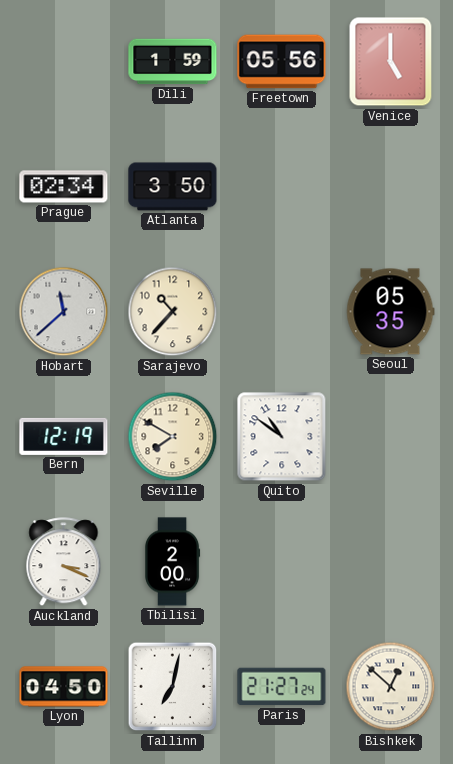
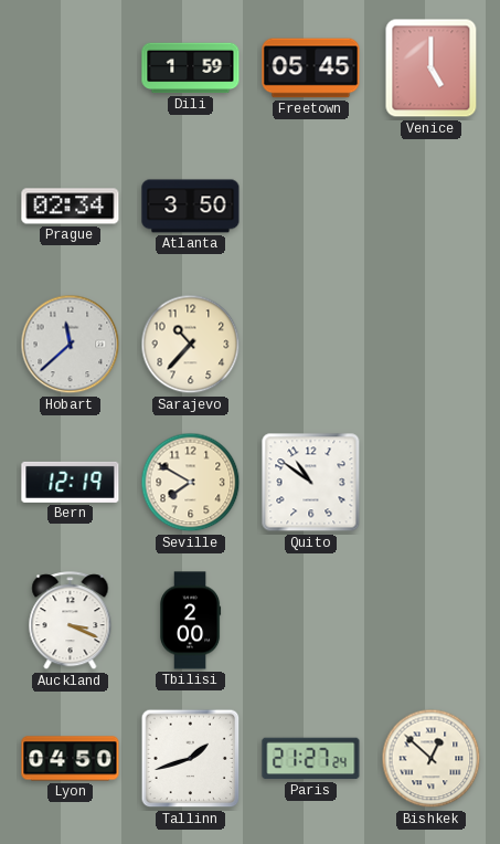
Freetown: 05:56 -> 05:45 (311, 68)
Seoul: 05:35 -> none (390, 312)
Tallinn: 7:02 -> 1:42 (191, 759)
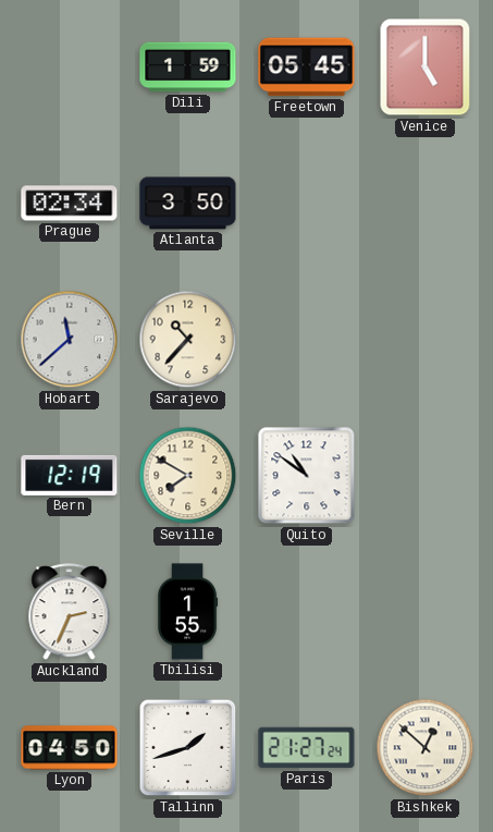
Auckland: 3:19 -> 2:34 (70, 612)
Tbilisi: 2:00 -> 1:55 (188, 612)
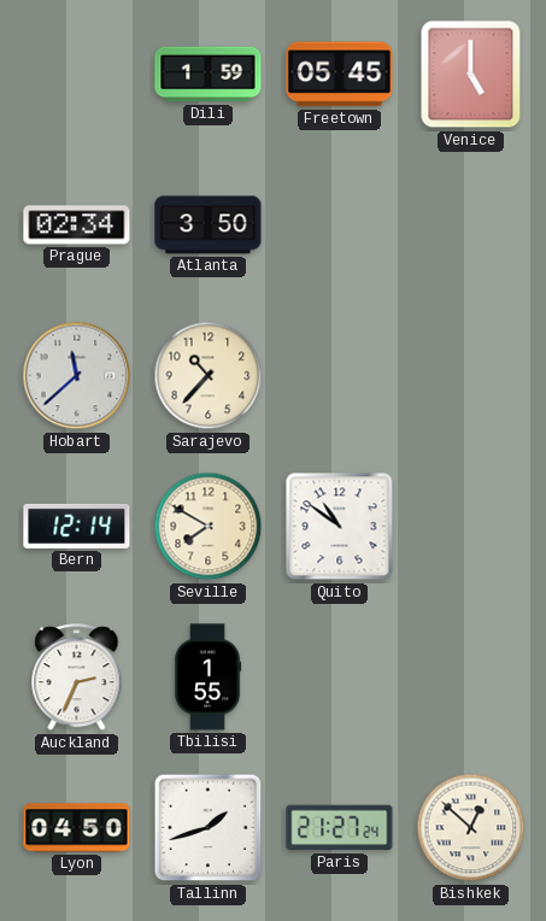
Bern: 12:19 -> 12:14 (77, 526)
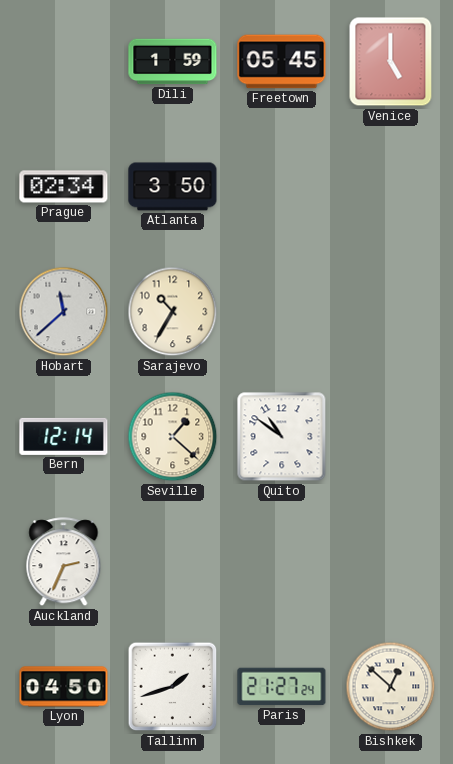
Sarajevo: 10:37 -> 10:35 (173, 312)
Seville: 7:50 -> 1:22 (173, 437)
Tbilisi: 1:55 -> none (209, 677)
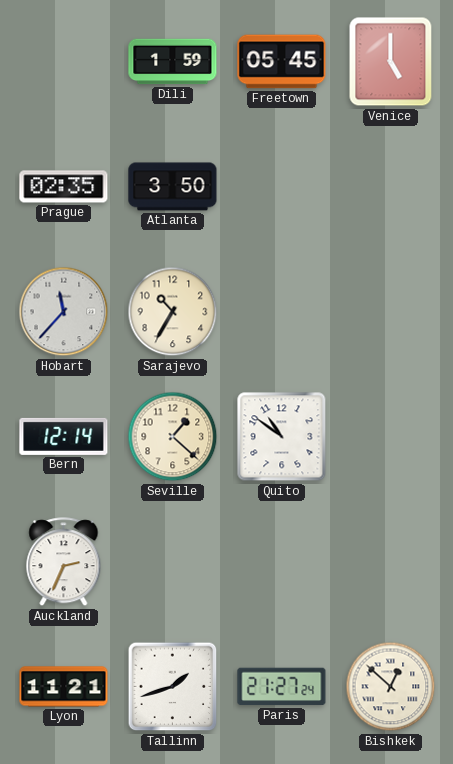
Prague: 02:34 -> 02:35 (64, 187)
Hobart: 11:38 -> 11:37 (64, 312)
Lyon: 04:50 -> 11:21 (64, 687)
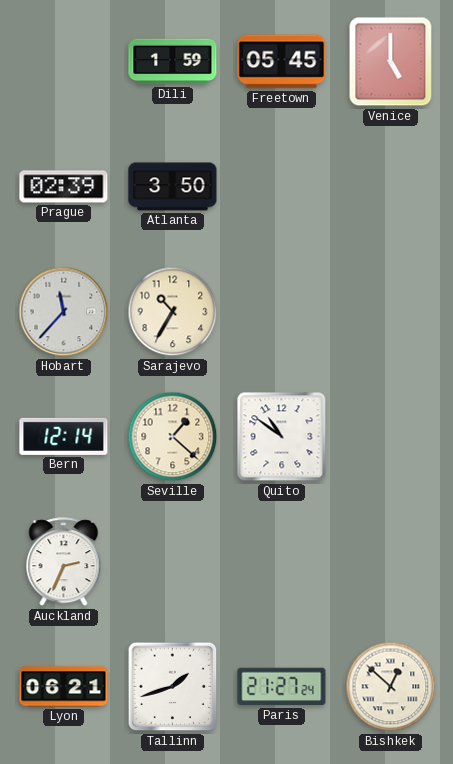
Prague: 02:35 -> 02:39 (64, 187)
Lyon: 11:21 -> 06:21 (64, 687)
